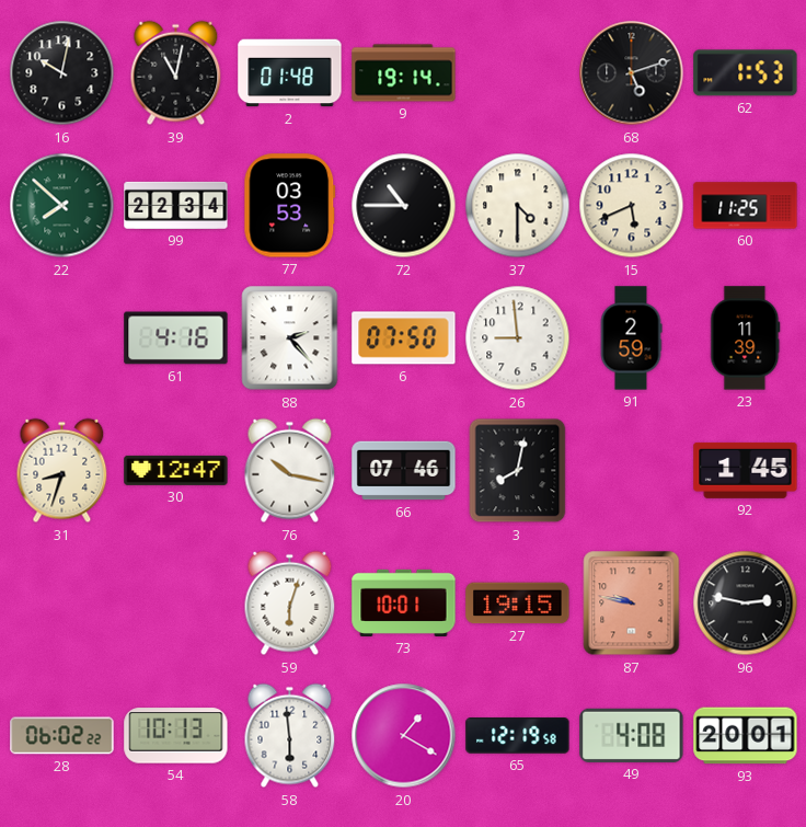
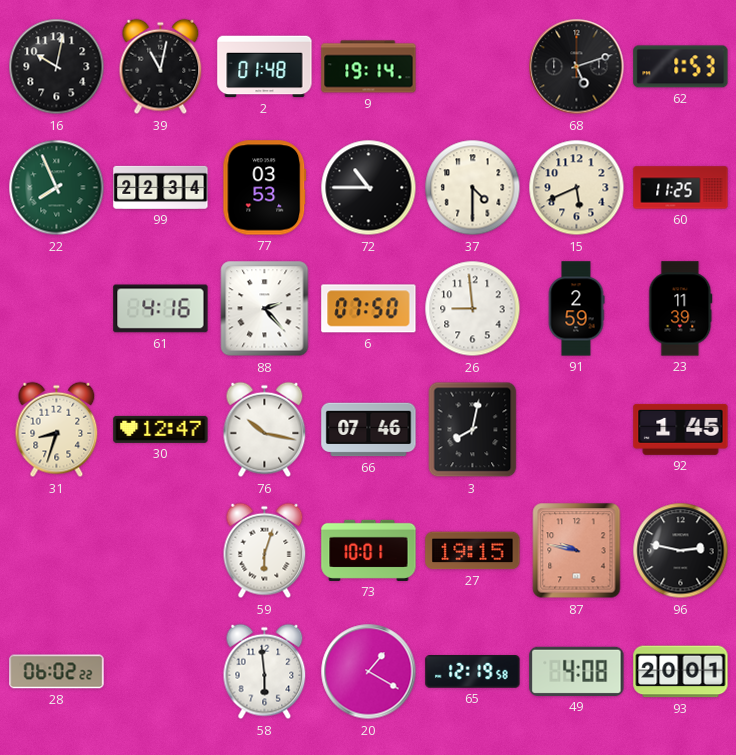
22: 7:52 -> 7:56 (57, 188)
54: 10:13 -> none (176, 736)
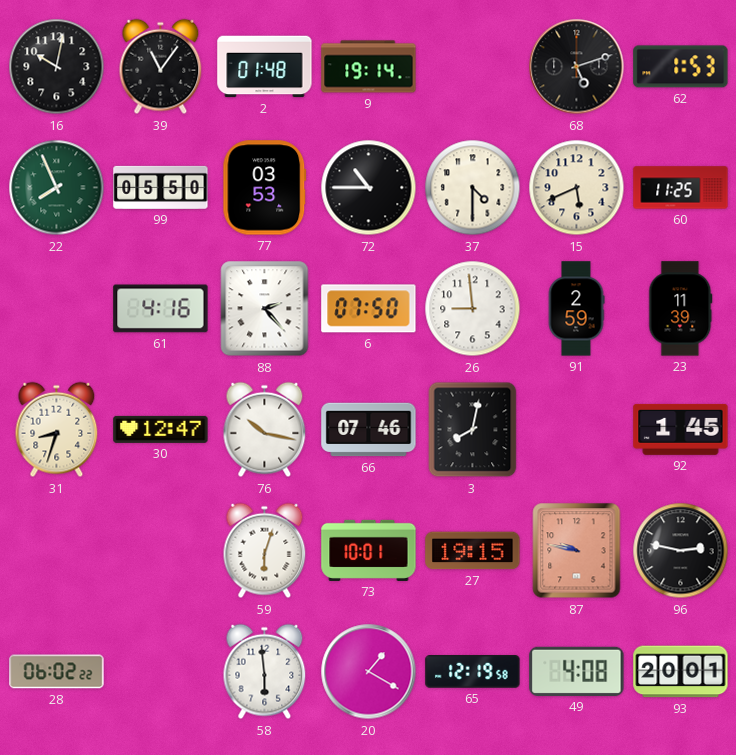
39: 11:02 -> 11:06 (161, 67)
99: 22:34 -> 05:50 (161, 187)
